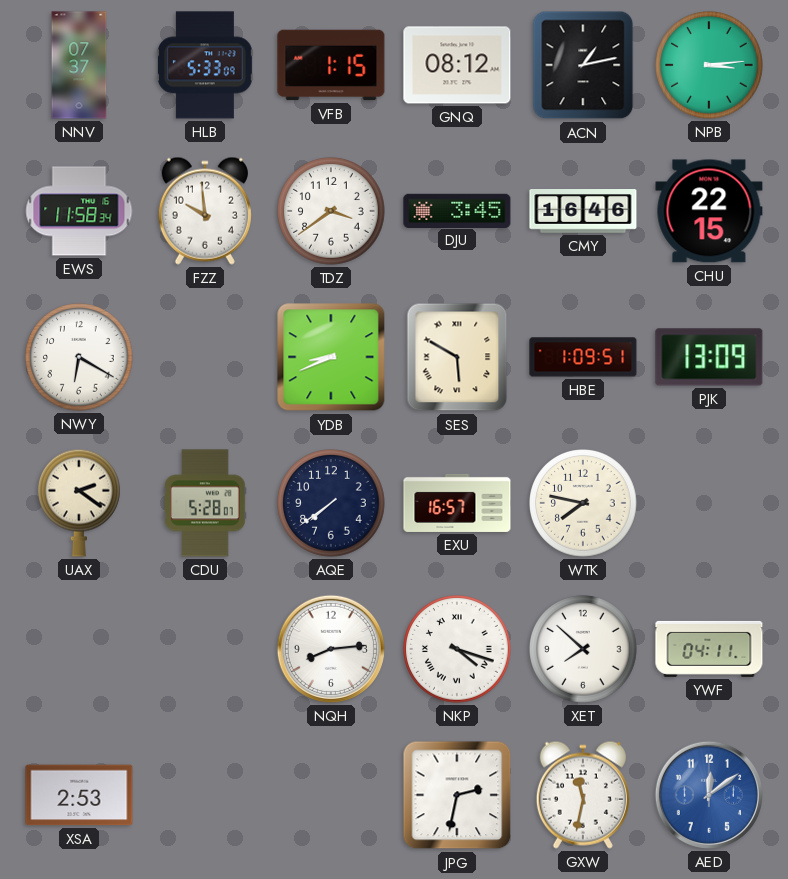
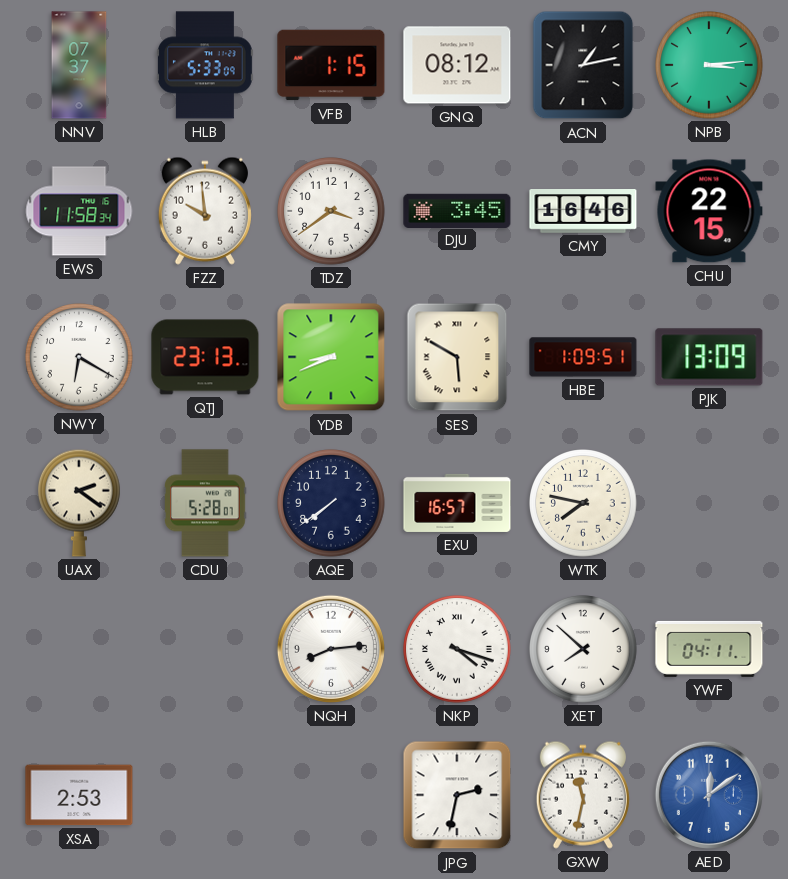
QTJ: none -> 23:13 (205, 357)
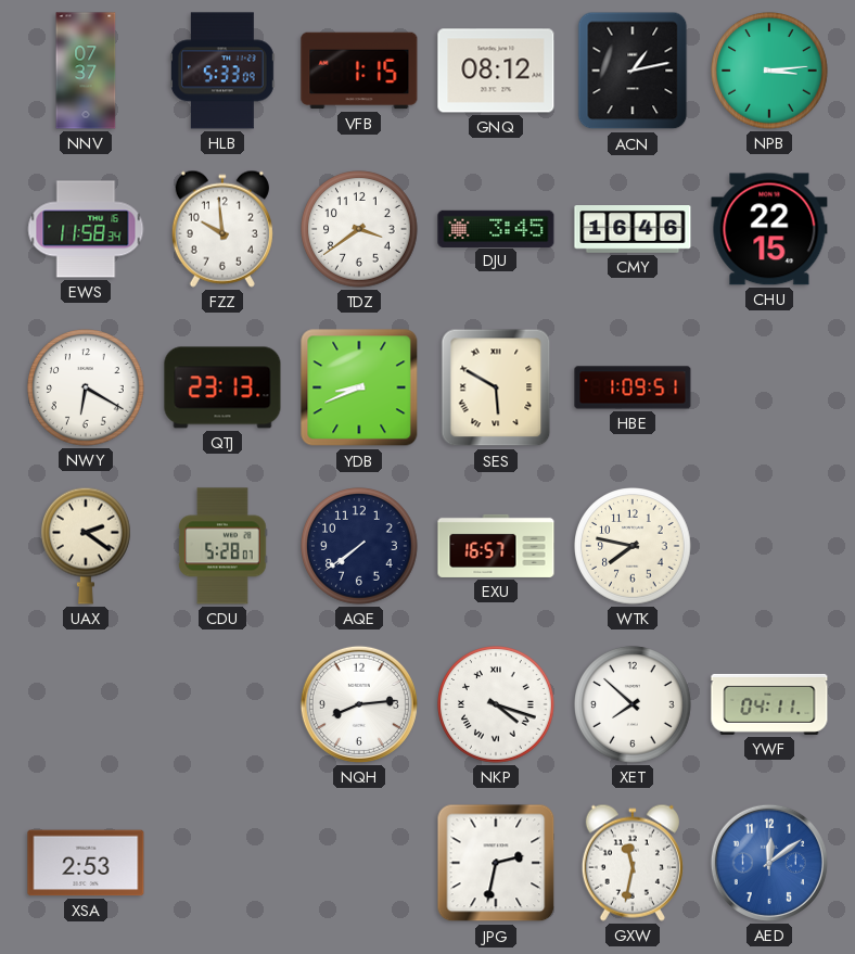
PJK: 13:09 -> none (709, 357)
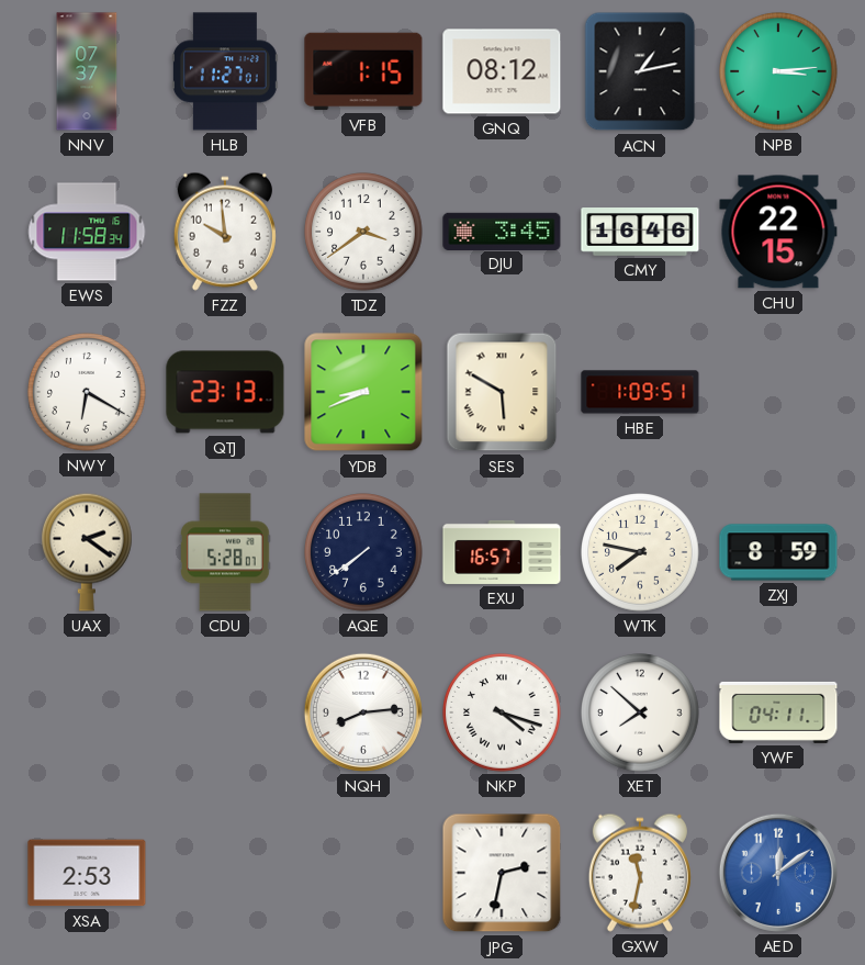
HLB: 5:33 -> 11:27 (225, 71)
ZXJ: none -> 8:59 (778, 552)
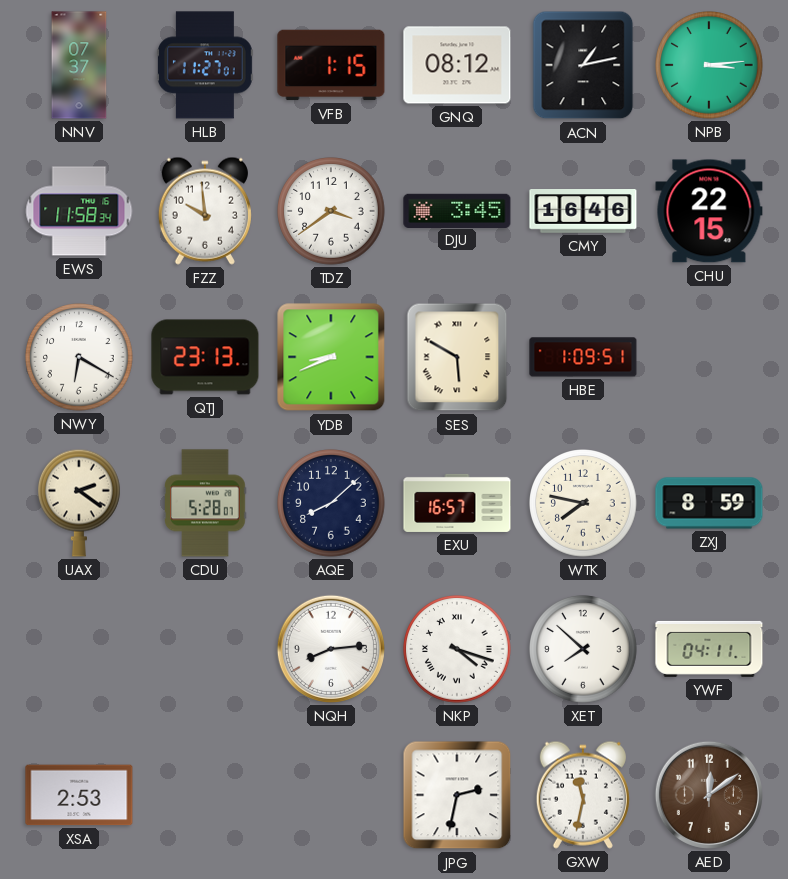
AQE: 7:39 -> 8:08 (331, 503)
AED dial: blue -> brown (709, 795)
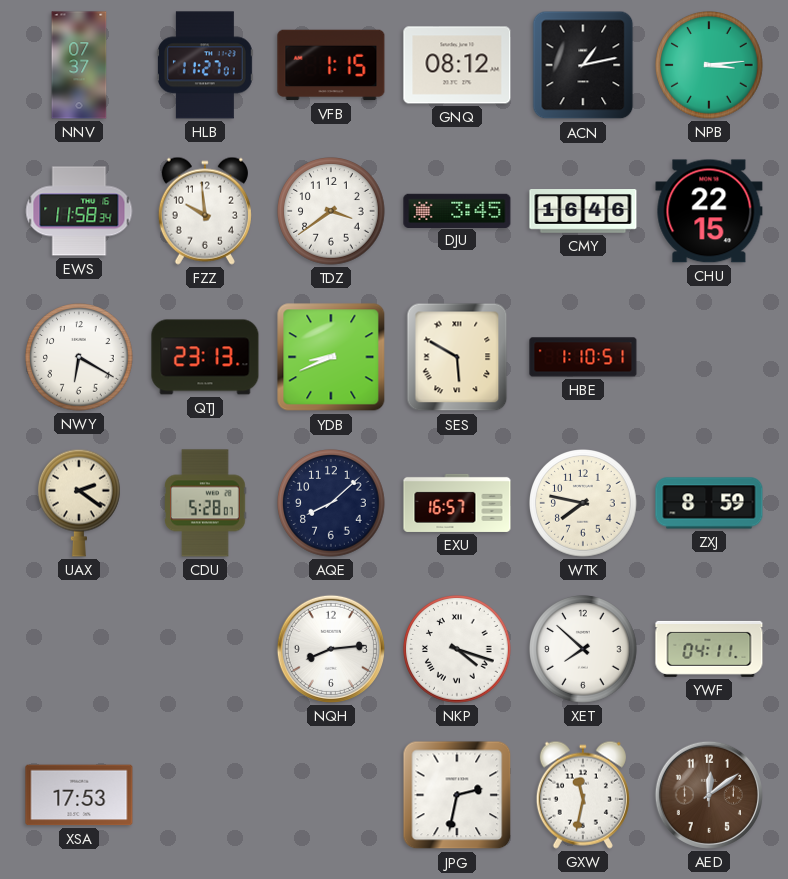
HBE: 1:09 -> 1:10 (583, 357)
XSA: 2:53 -> 17:53 (79, 795)
